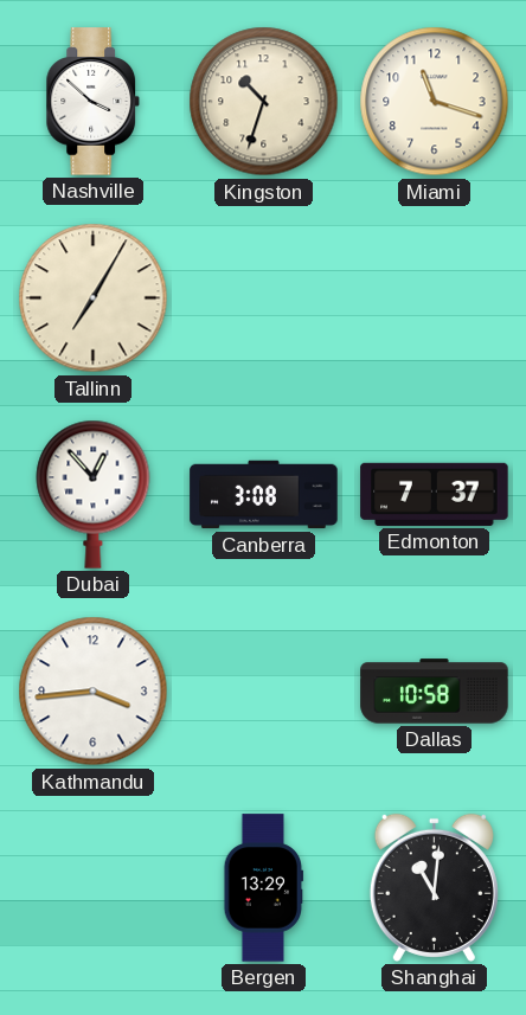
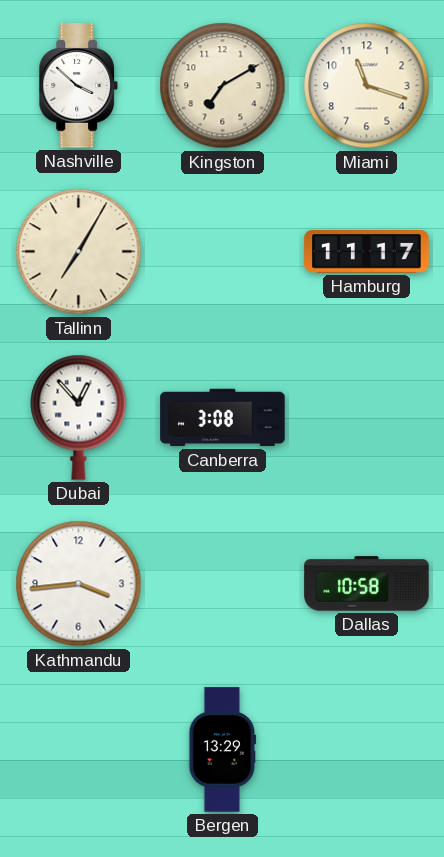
Kingston: 10:33 -> 7:10 (223, 86)
Hamburg: none -> 11:17 (367, 252)
Edmonton: 7:37 -> none (435, 494)
Shanghai: 11:01 -> none (434, 887)
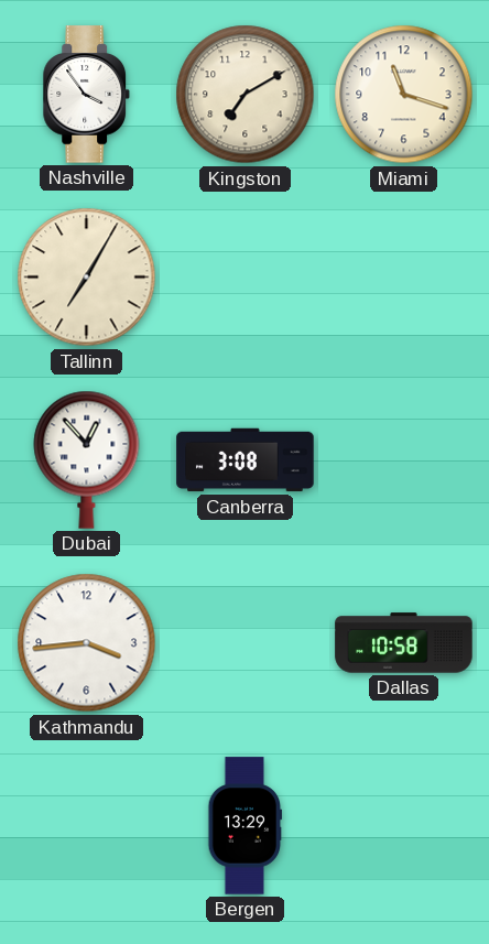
Nashville: 3:52 -> 3:54 (87, 95)
Hamburg: 11:17 -> none (367, 252)
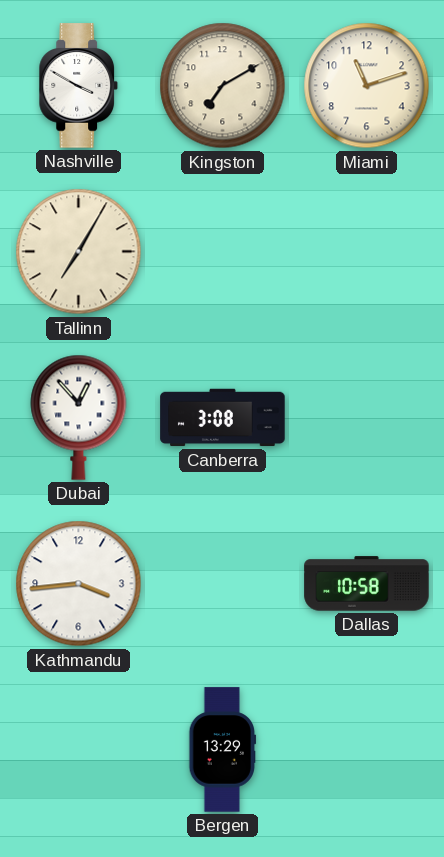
Nashville: 3:54 -> 3:50 (79, 86)
Miami: 11:18 -> 11:12 (367, 86)
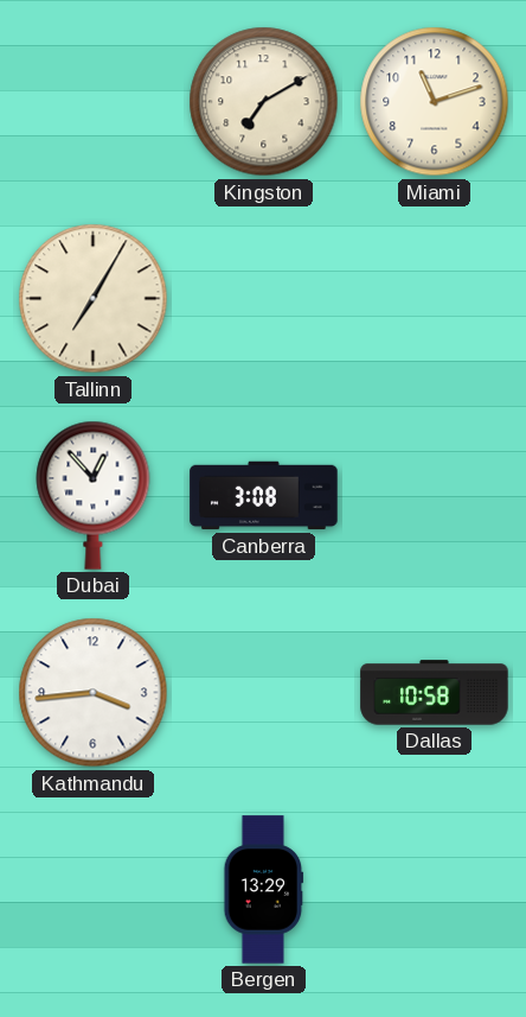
Nashville: 3:50 -> none (79, 86)
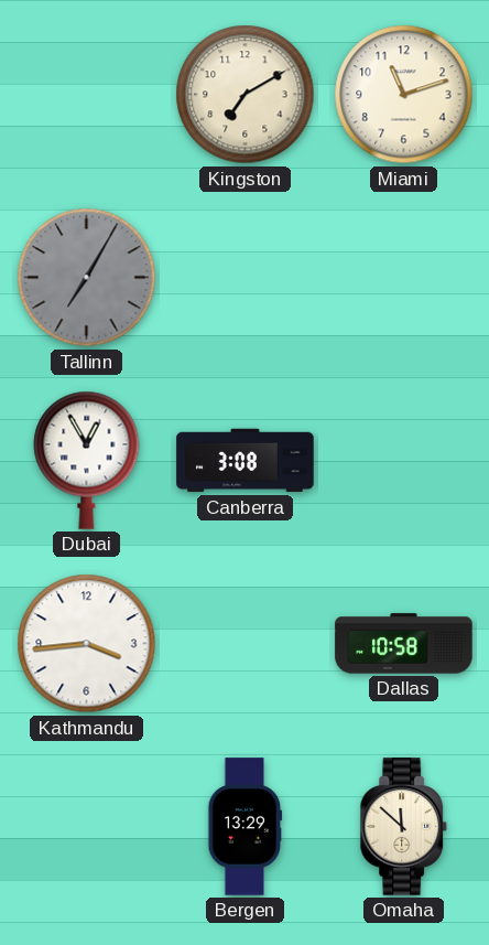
Tallinn dial: cream -> grey (87, 278)
Dubai: 12:53 -> 12:55 (87, 460)
Omaha: none -> 11:52 (404, 827)
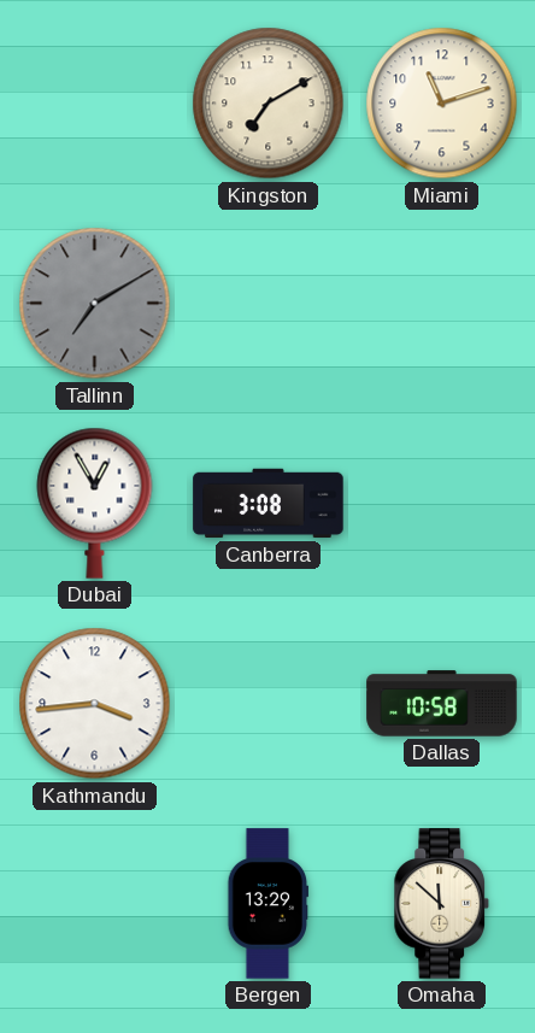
Tallinn: 7:05 -> 7:10 (95, 304)
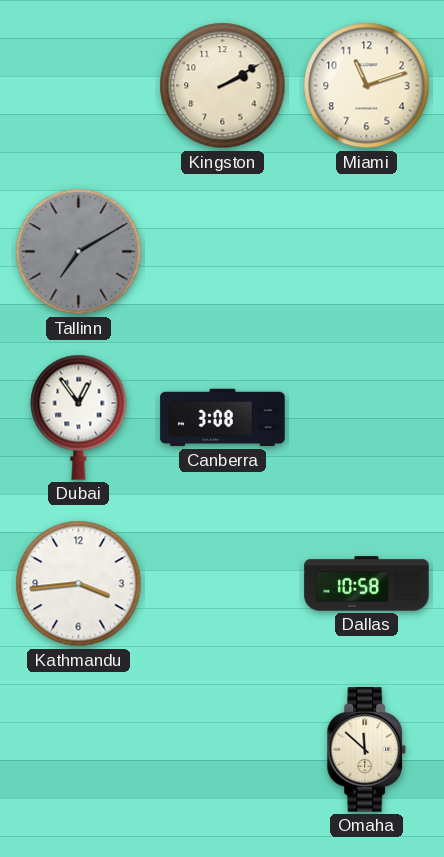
Kingston: 7:10 -> 2:10 (223, 86)
Dubai: 12:55 -> 12:54 (79, 417)
Bergen: 13:29 -> none (269, 904)
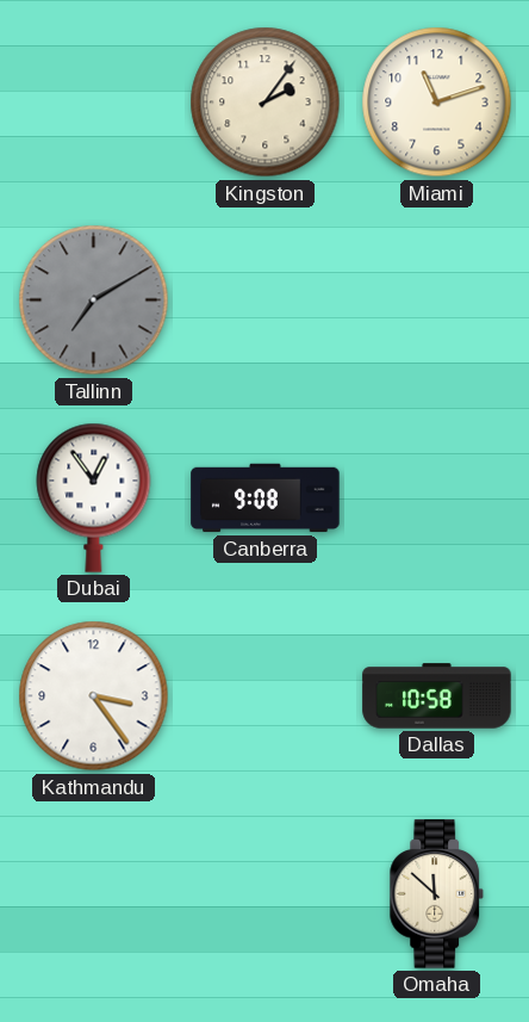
Kingston: 2:10 -> 2:06 (266, 103)
Canberra: 3:08 -> 9:08 (266, 498)
Kathmandu: 3:44 -> 3:24 (94, 696)
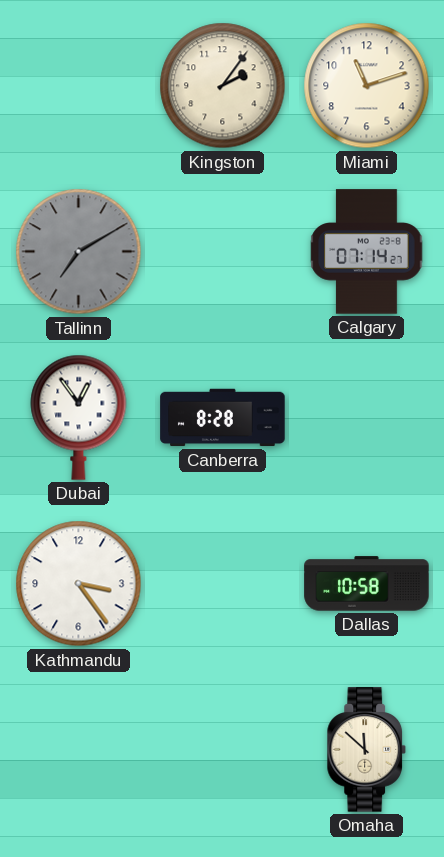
Calgary: none -> 07:14 (367, 252)
Canberra: 9:08 -> 8:28 (223, 418)
